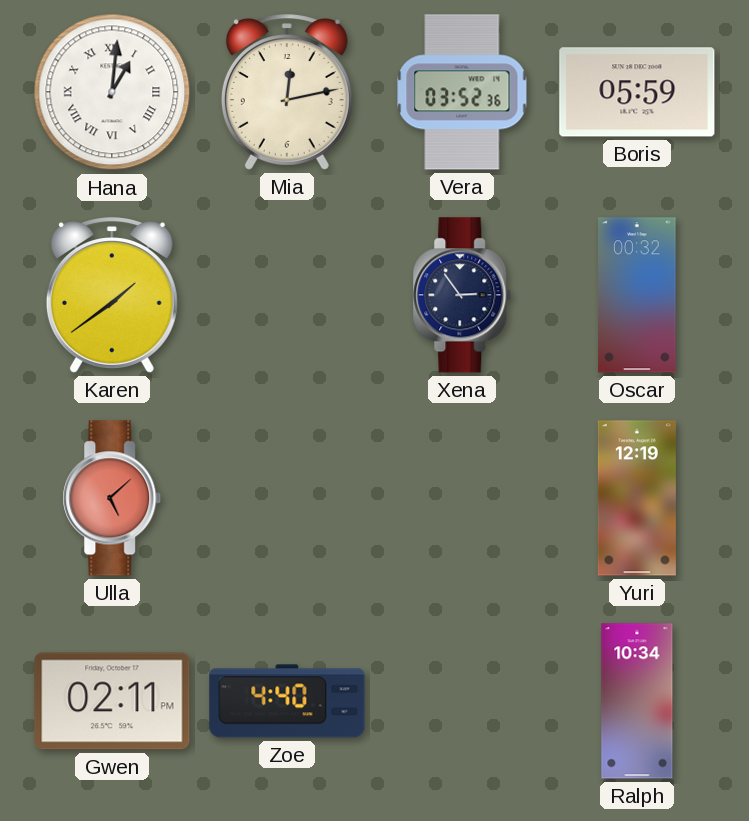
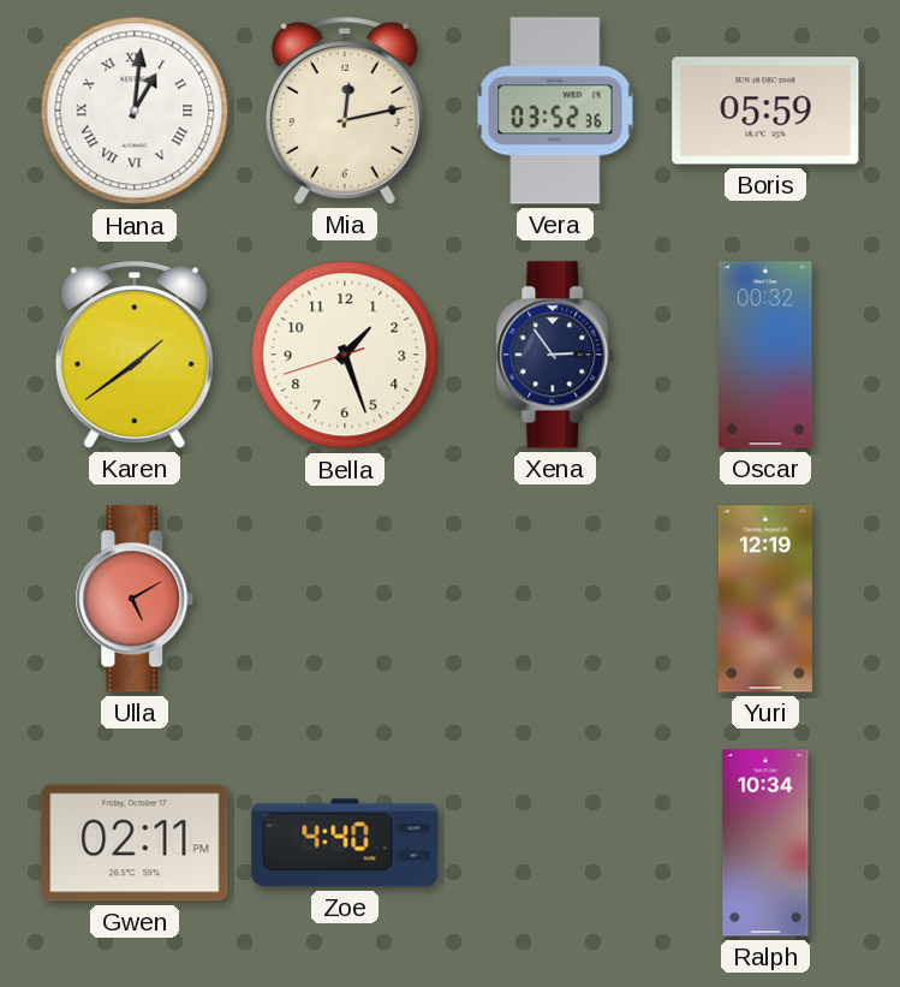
Bella: none -> 1:26 (345, 355)
Ulla: 5:08 -> 5:10 (135, 599)
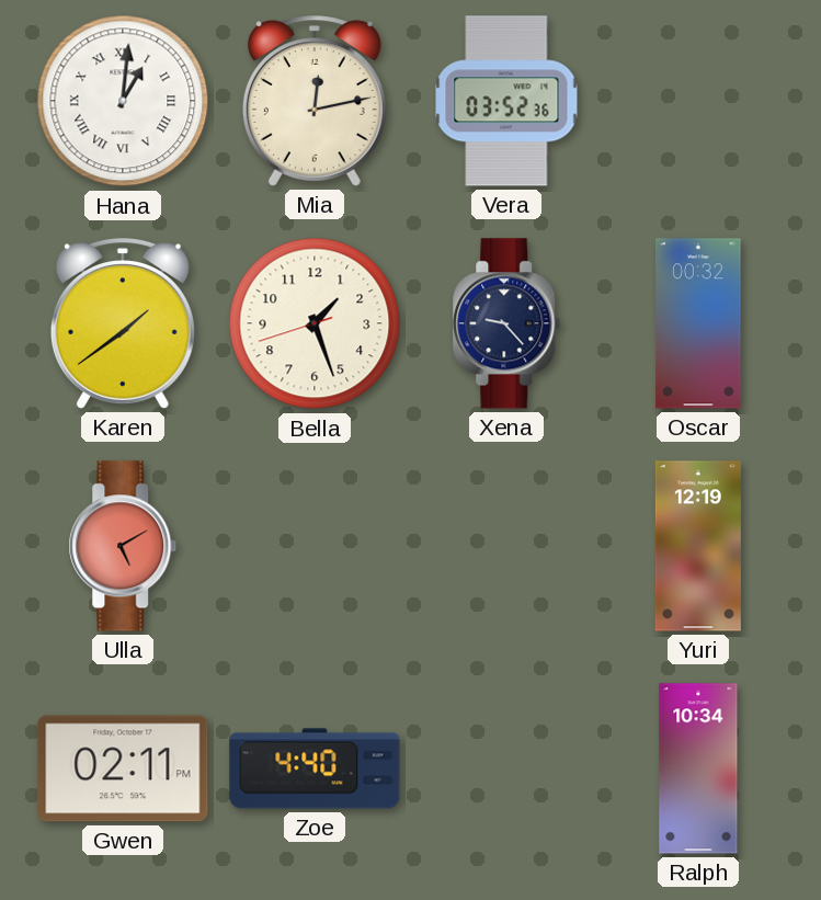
Boris: 05:59 -> none (765, 111)
Xena: 2:54 -> 9:23 (506, 323)
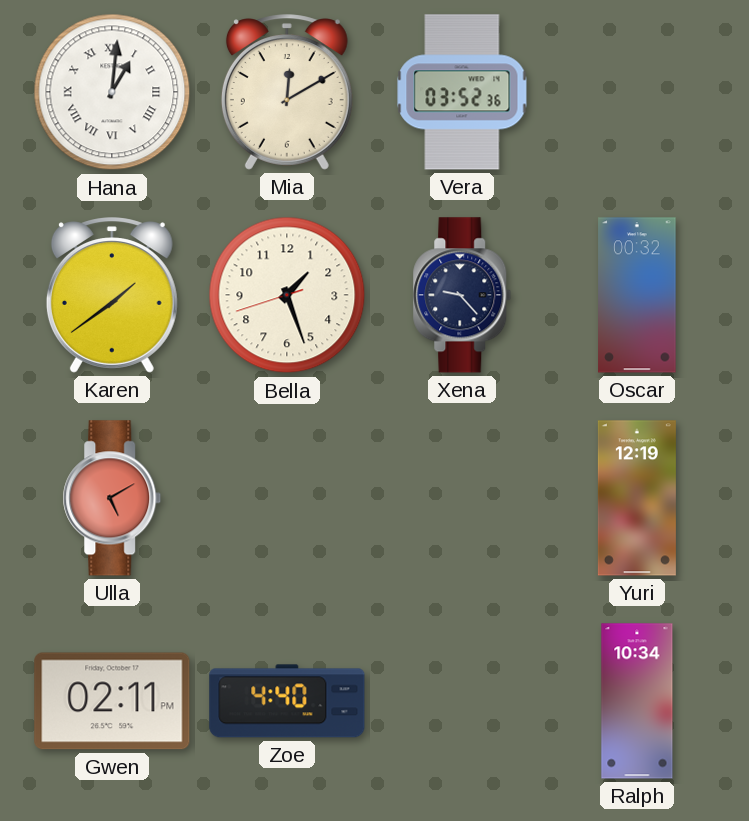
Mia: 12:13 -> 12:10 (287, 92)
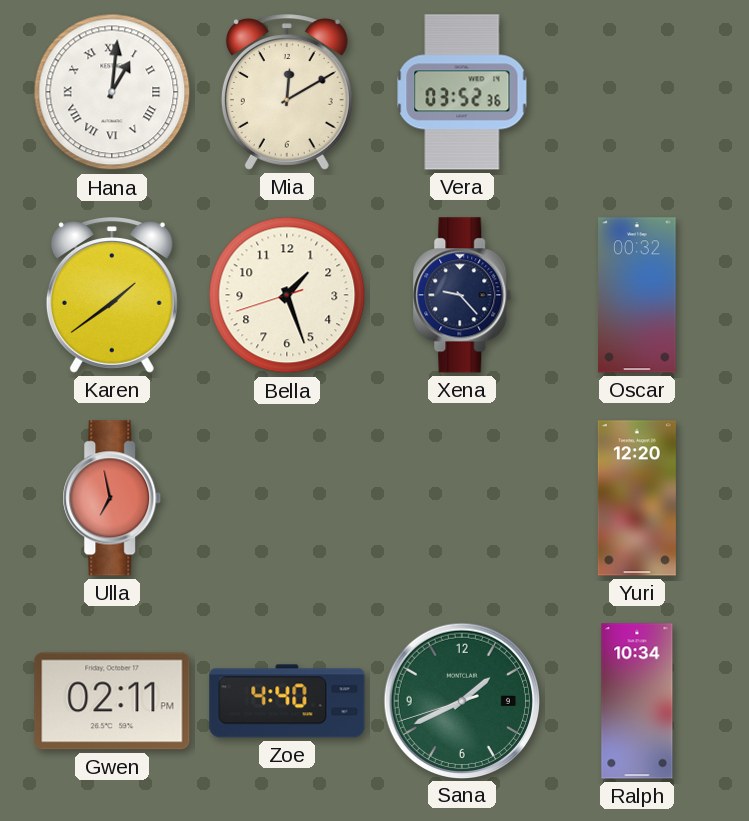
Ulla: 5:10 -> 6:58 (112, 498)
Yuri: 12:19 -> 12:20 (637, 498)
Sana: none -> 1:40 (461, 700)
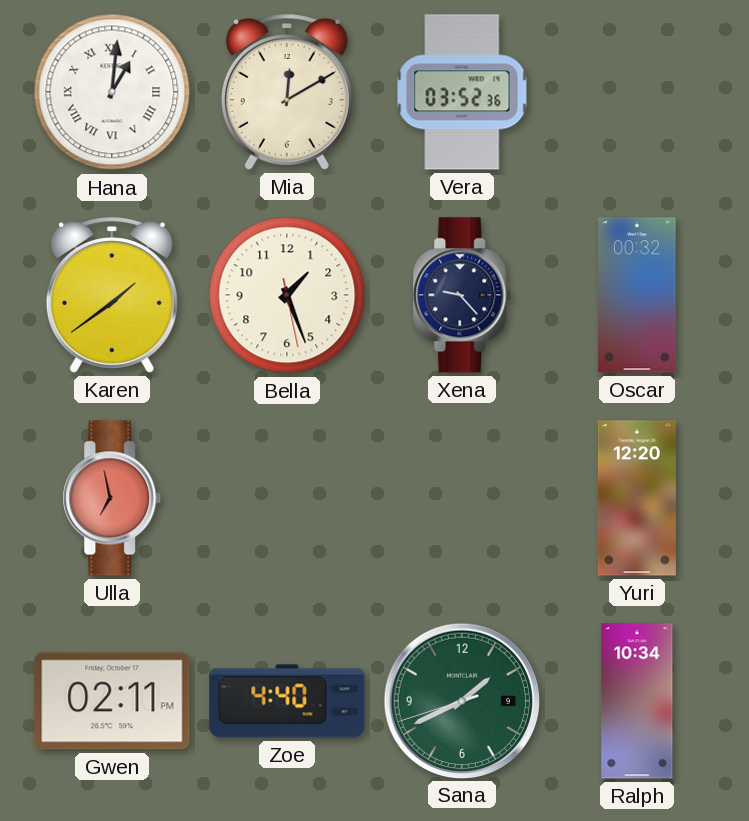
Bella: 1:26:42 -> 1:26:28 (287, 295)
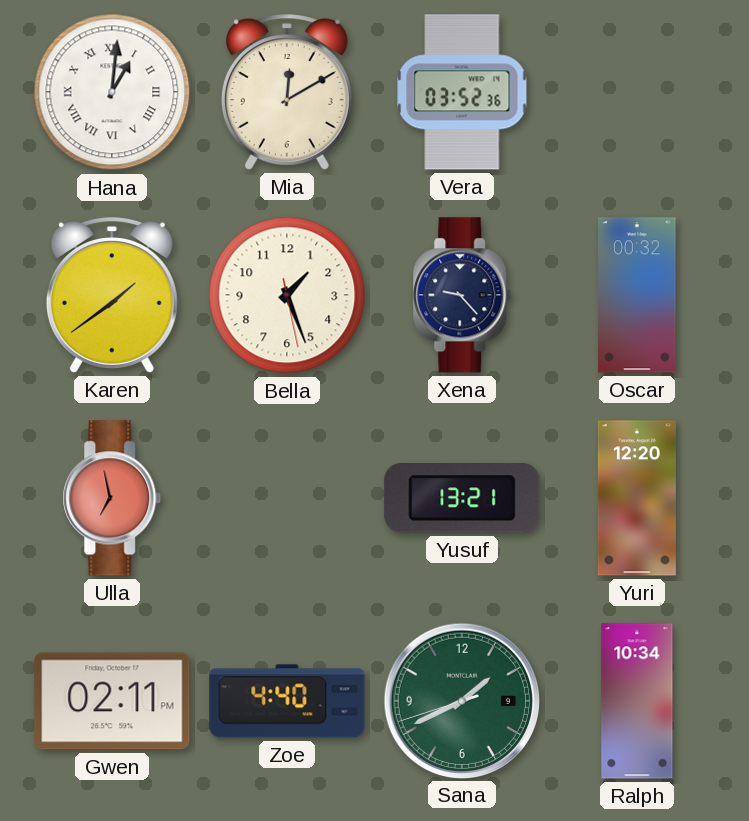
Yusuf: none -> 13:21 (462, 499)
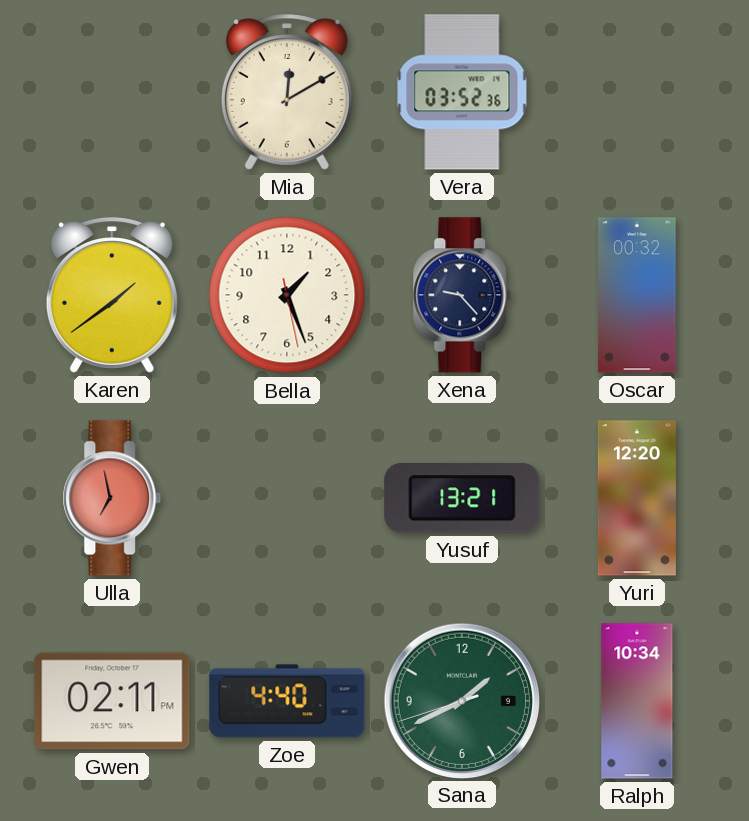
Hana: 1:01 -> none (112, 92)
